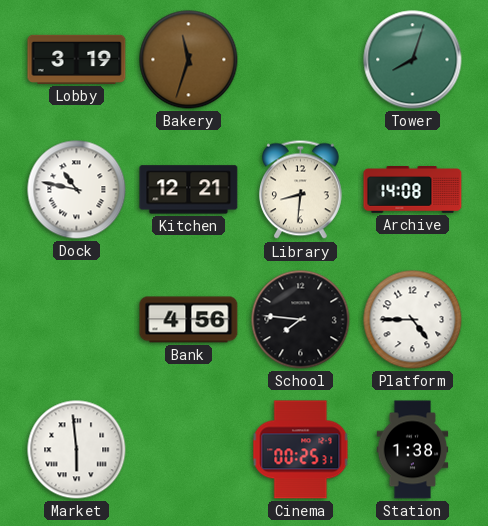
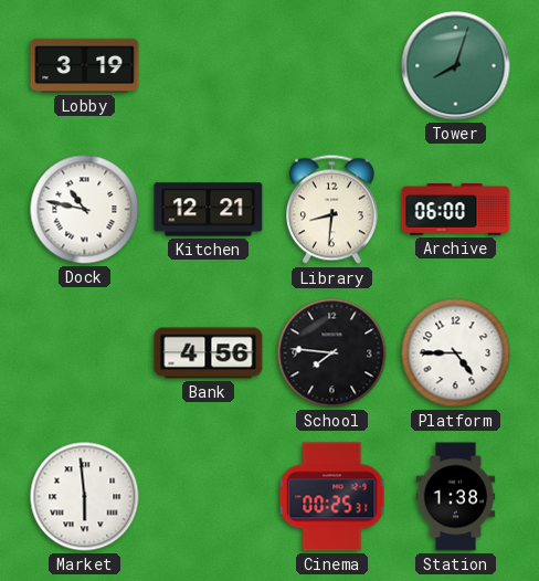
Bakery: 11:33 -> none (189, 60)
Archive: 14:08 -> 06:00 (456, 210)
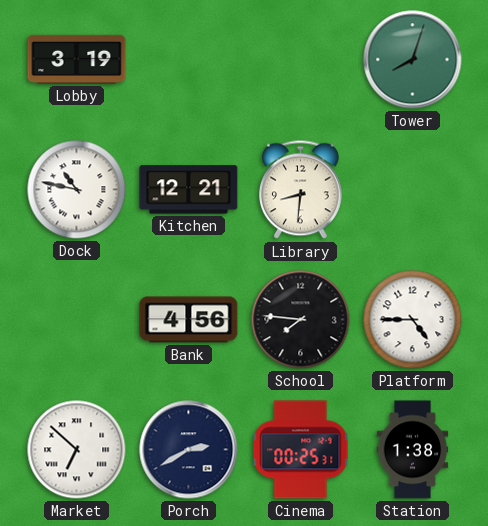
Archive: 06:00 -> none (456, 210)
Market: 5:59 -> 6:52 (77, 450)
Porch: none -> 2:40 (189, 450)
